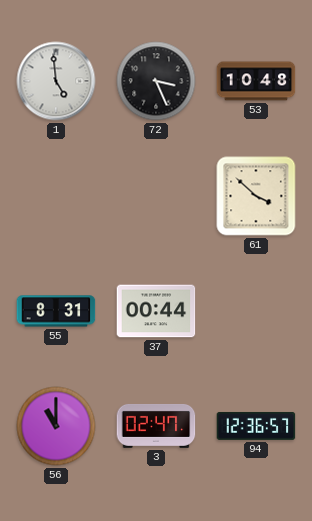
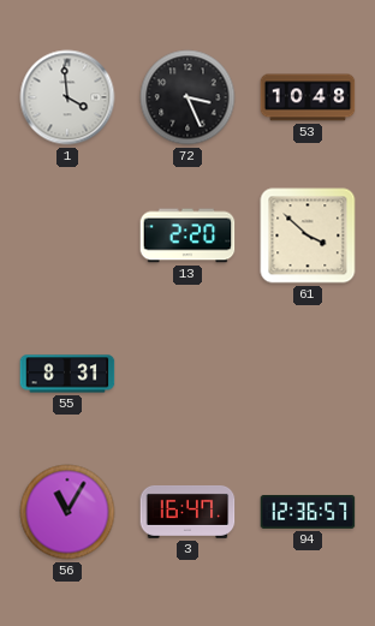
1: 4:59 -> 3:59 (67, 97)
13: none -> 2:20 (187, 236)
37: 00:44 -> none (156, 311)
56: 11:00 -> 11:05 (67, 512)
3: 02:47 -> 16:47 (187, 512)
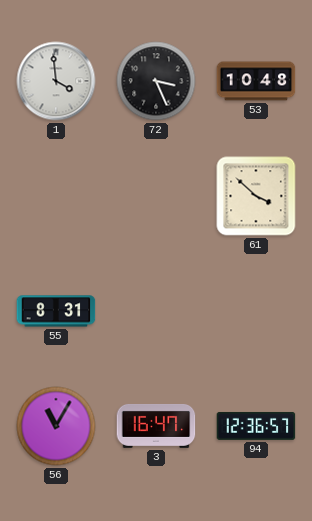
13: 2:20 -> none (187, 236)
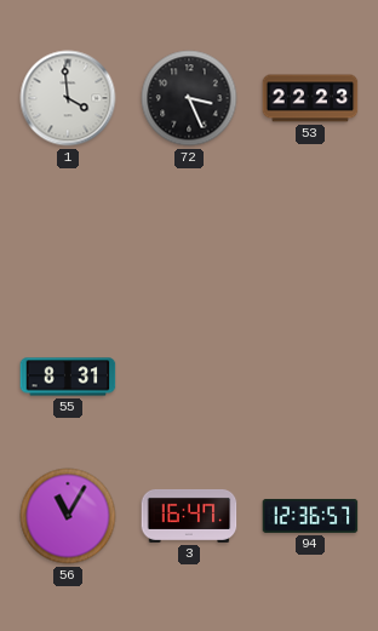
53: 10:48 -> 22:23 (310, 98)
61: 3:52 -> none (256, 196)
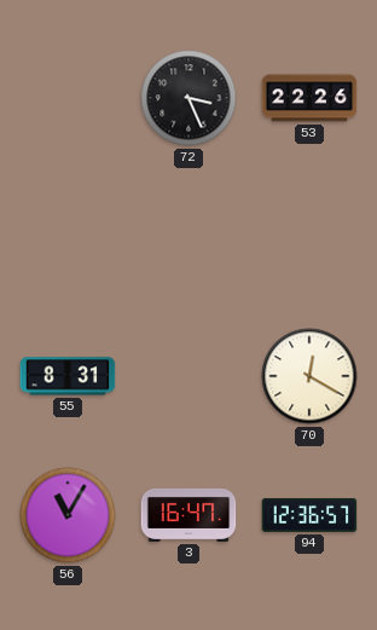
1: 3:59 -> none (68, 98)
53: 22:23 -> 22:26 (309, 98)
70: none -> 12:20 (309, 376)
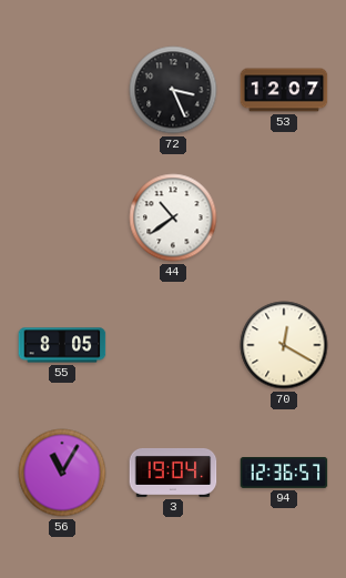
53: 22:26 -> 12:07 (284, 90)
44: none -> 10:39 (173, 217)
55: 8:31 -> 8:05 (62, 345)
3: 16:47 -> 19:04 (173, 473)
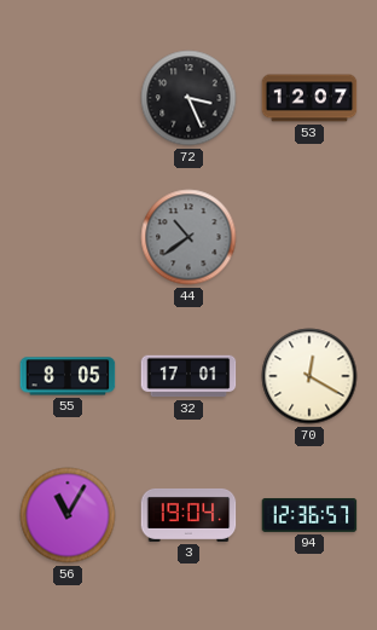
44 dial: white -> grey (188, 237)
32: none -> 17:01 (188, 376)
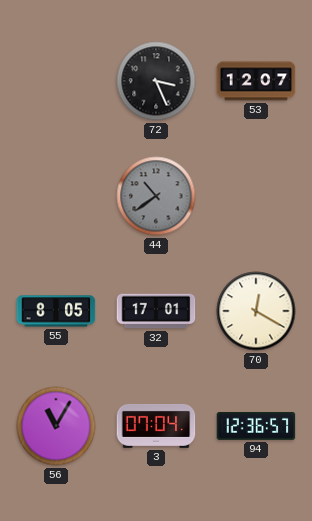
3: 19:04 -> 07:04 (156, 426)
